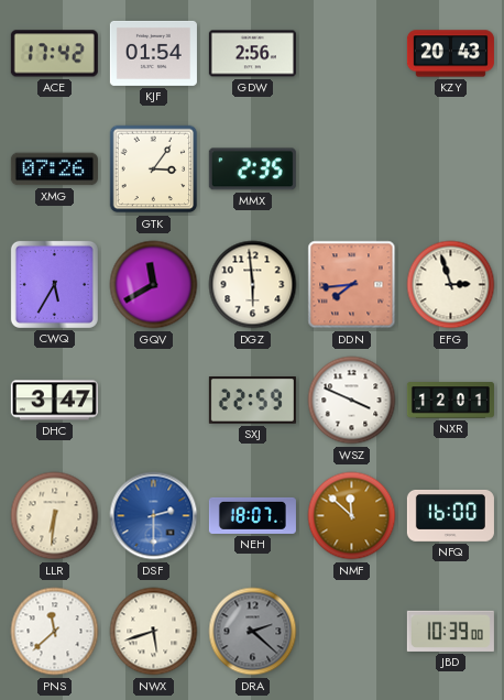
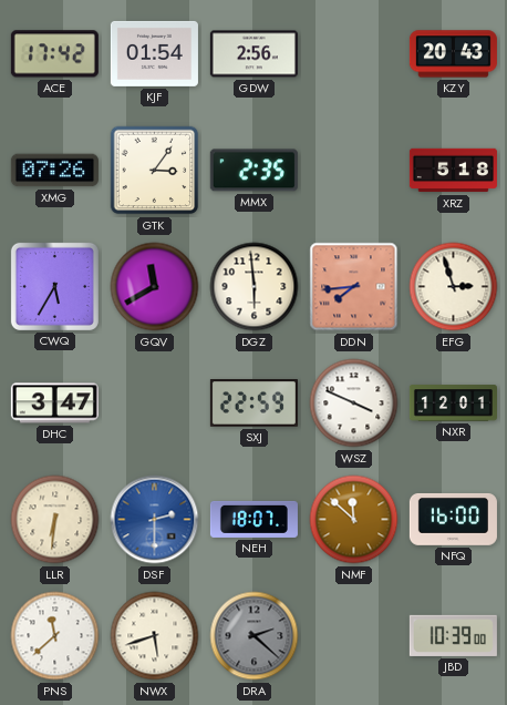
XRZ: none -> 5:18 (453, 171)
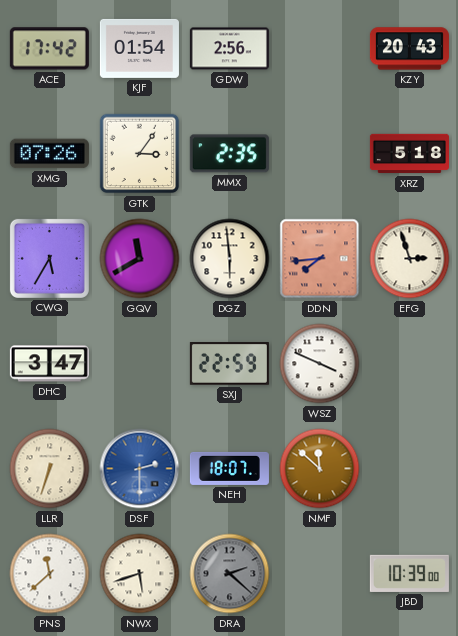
NXR: 12:01 -> none (453, 403)
LLR: 6:31 -> 6:33 (50, 469)
NFQ: 16:00 -> none (453, 519)
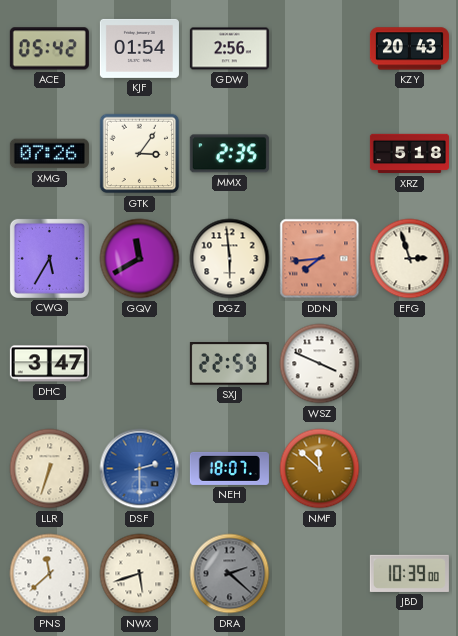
ACE: 17:42 -> 05:42 (49, 49)
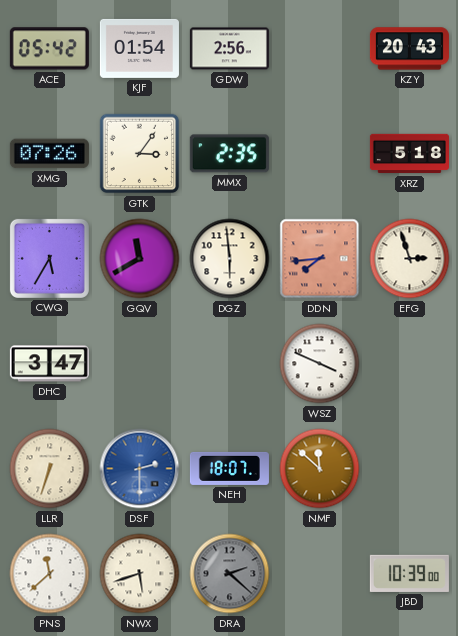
SXJ: 22:59 -> none (229, 364)
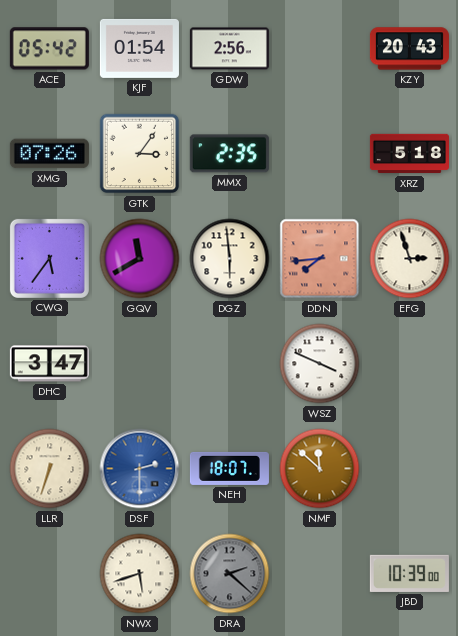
CWQ: 5:35 -> 5:36 (49, 258)
PNS: 11:38 -> none (50, 574)
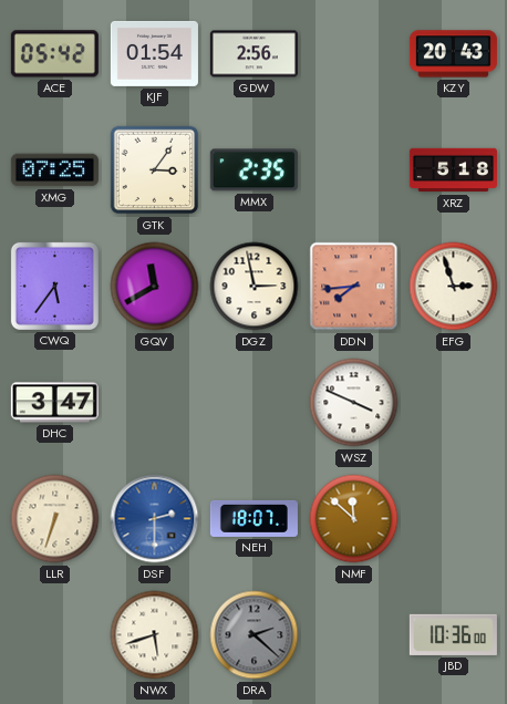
XMG: 07:26 -> 07:25 (54, 170)
DGZ: 5:59 -> 2:58 (255, 287)
JBD: 10:39 -> 10:36 (453, 634)
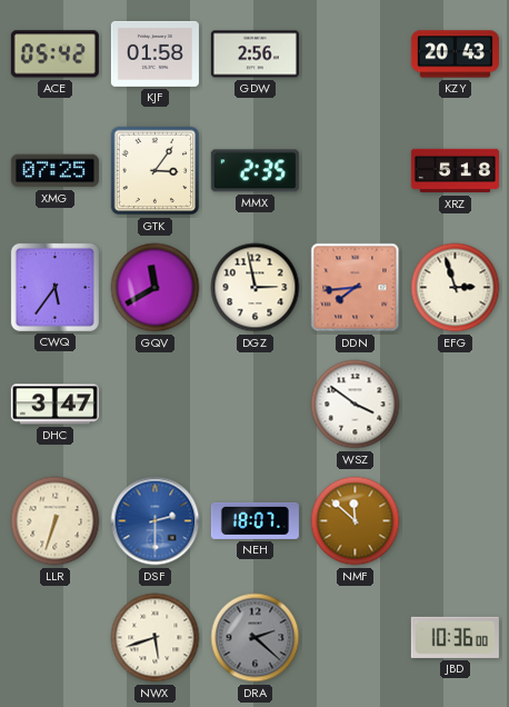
KJF: 01:54 -> 01:58 (154, 53)
WSZ: 3:49 -> 3:51 (356, 405)
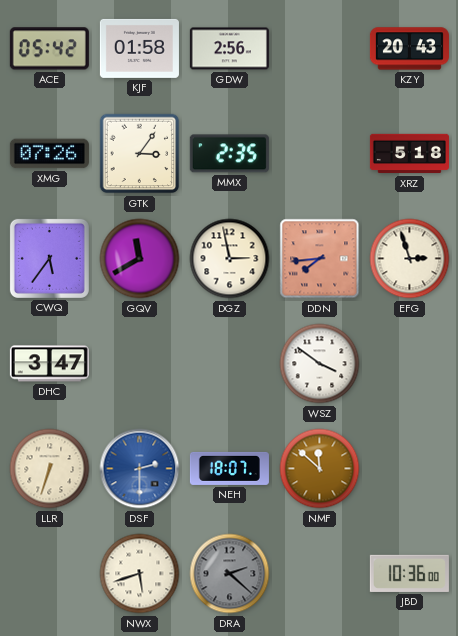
XMG: 07:25 -> 07:26 (49, 154)
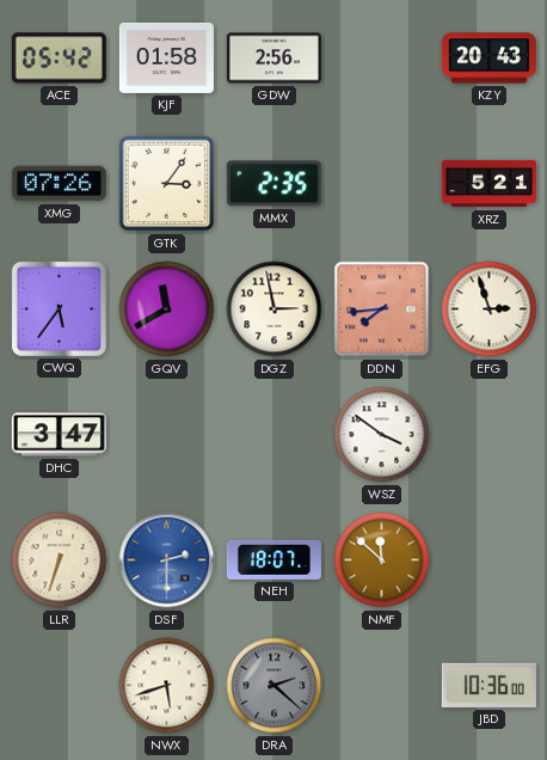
XRZ: 5:18 -> 5:21 (488, 184)
